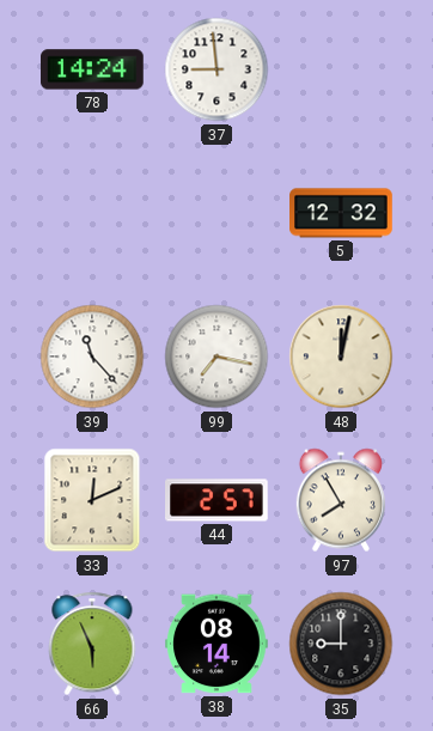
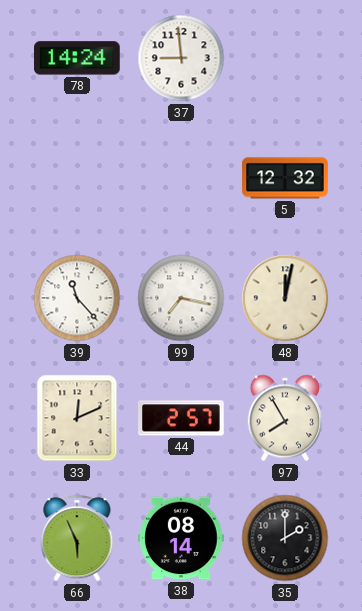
35: 9:00 -> 2:00 (285, 538)
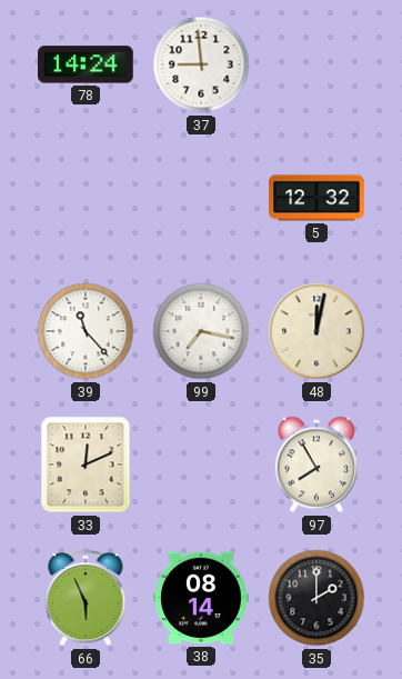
44: 2:57 -> none (181, 418)
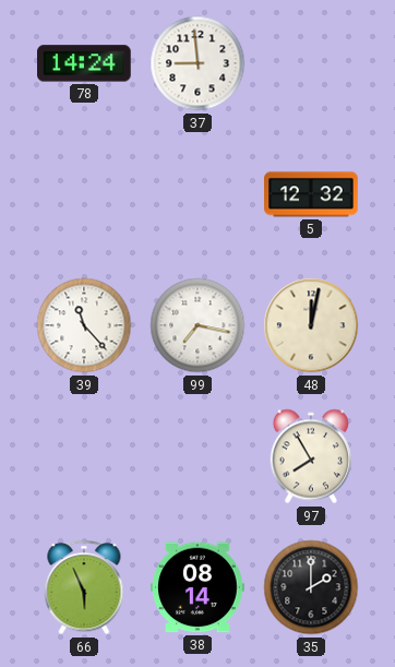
33: 12:11 -> none (86, 465)
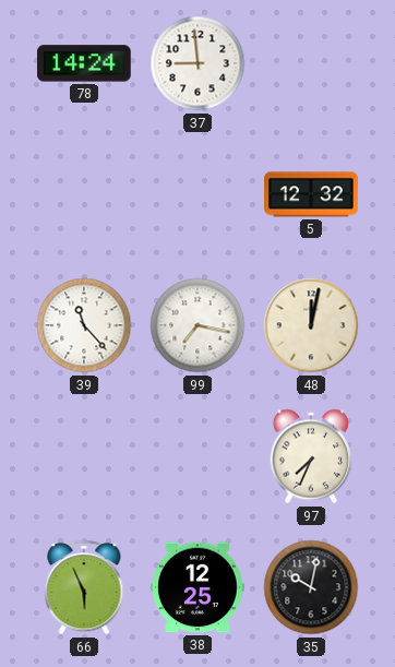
97: 7:55 -> 7:34 (311, 456)
38: 08:14 -> 12:25 (197, 587)
35: 2:00 -> 10:02 (311, 587)
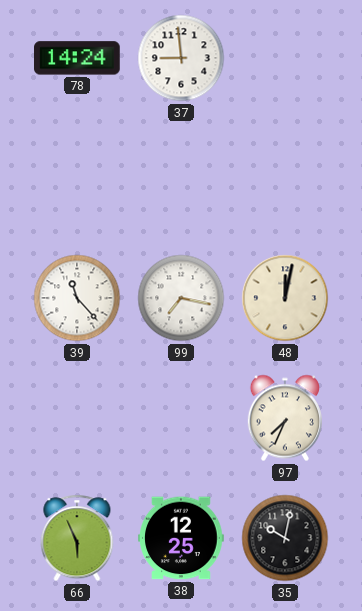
5: 12:32 -> none (311, 194)
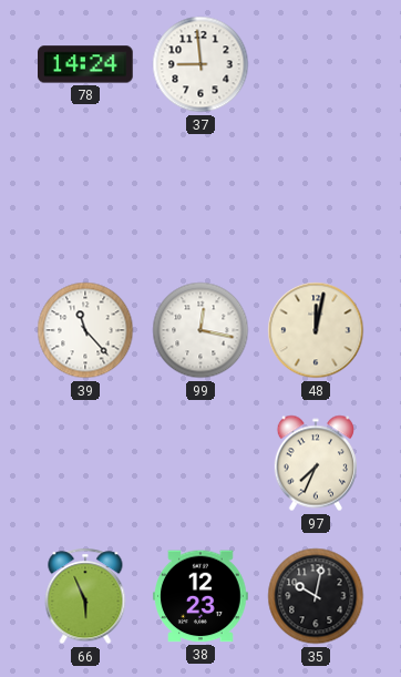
99: 7:17 -> 12:17 (200, 330)
38: 12:25 -> 12:23 (200, 596)
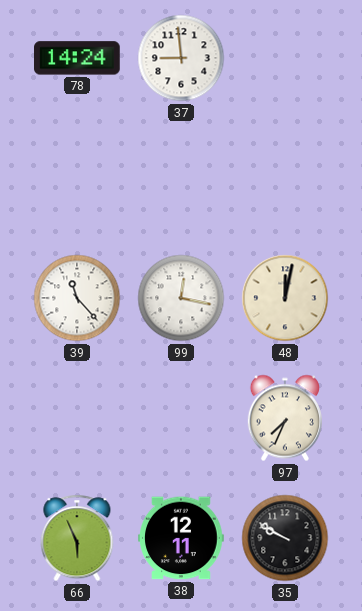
38: 12:23 -> 12:11 (181, 538)
35: 10:02 -> 9:50 (285, 538)
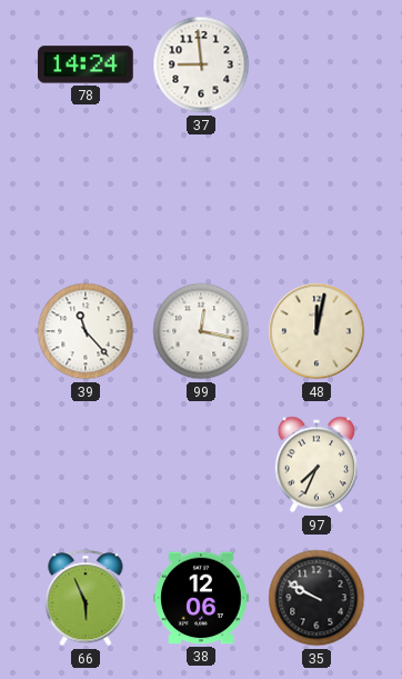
38: 12:11 -> 12:06 (201, 598)
